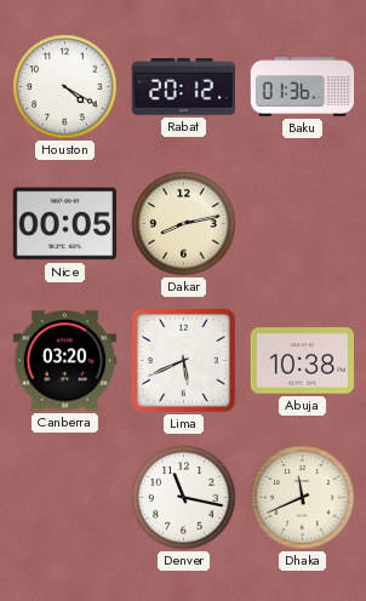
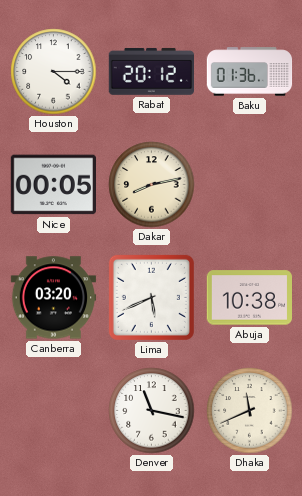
Houston: 4:20 -> 4:15 (54, 72)
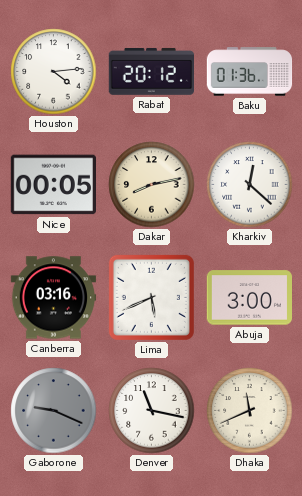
Houston: 4:15 -> 4:14 (54, 72)
Kharkiv: none -> 12:22 (250, 185)
Canberra: 03:20 -> 03:16 (54, 298)
Abuja: 10:38 -> 3:00 (249, 298)
Gaborone: none -> 9:19 (54, 411)
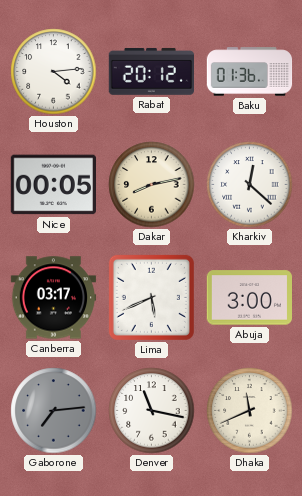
Canberra: 03:16 -> 03:17 (54, 298)
Gaborone: 9:19 -> 7:14 (54, 411)
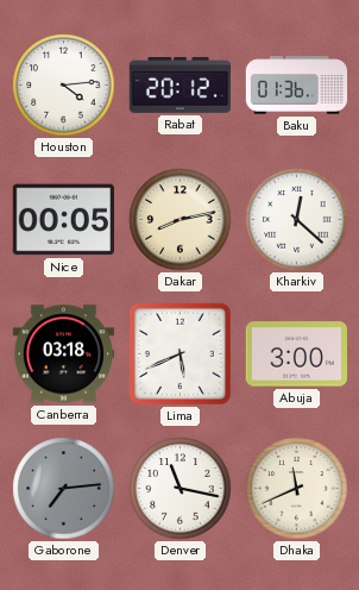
Canberra: 03:17 -> 03:18 (64, 354)
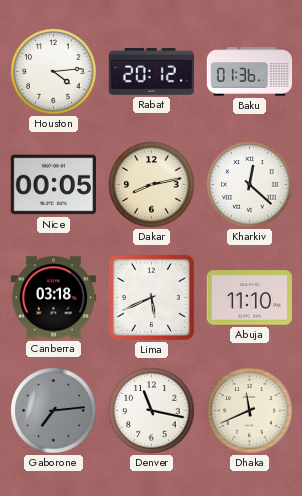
Abuja: 3:00 -> 11:10 (249, 298)
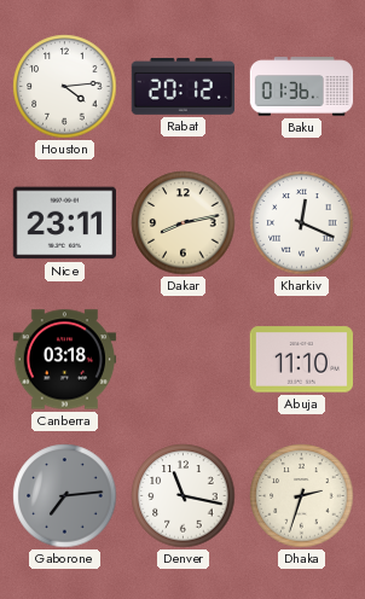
Nice: 00:05 -> 23:11 (64, 223)
Kharkiv: 12:22 -> 12:19 (302, 223)
Lima: 5:41 -> none (151, 297)
Dhaka: 11:41 -> 2:33 (302, 496)
